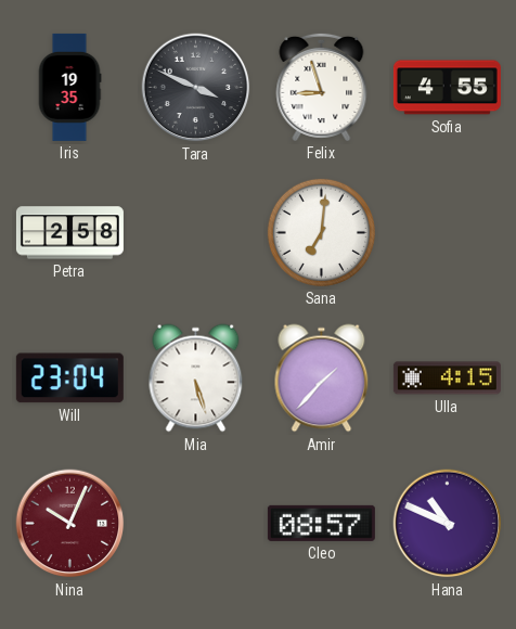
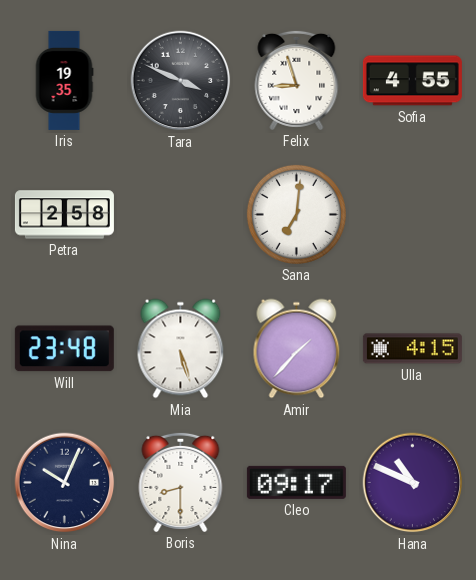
Will: 23:04 -> 23:48 (64, 349)
Nina dial: burgundy -> navy (65, 483)
Boris: none -> 8:30 (181, 482)
Cleo: 08:57 -> 09:17 (296, 482)
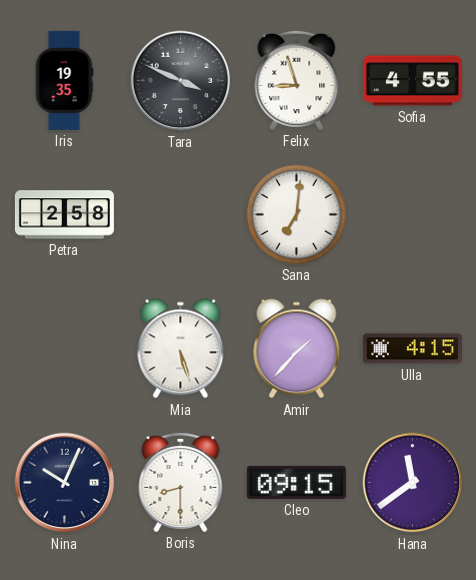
Will: 23:48 -> none (64, 349)
Cleo: 09:17 -> 09:15 (296, 482)
Hana: 10:49 -> 11:39 (413, 483)
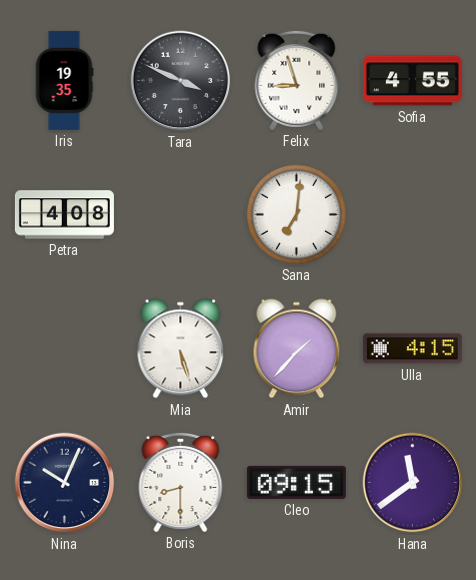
Petra: 2:58 -> 4:08 (64, 215)
